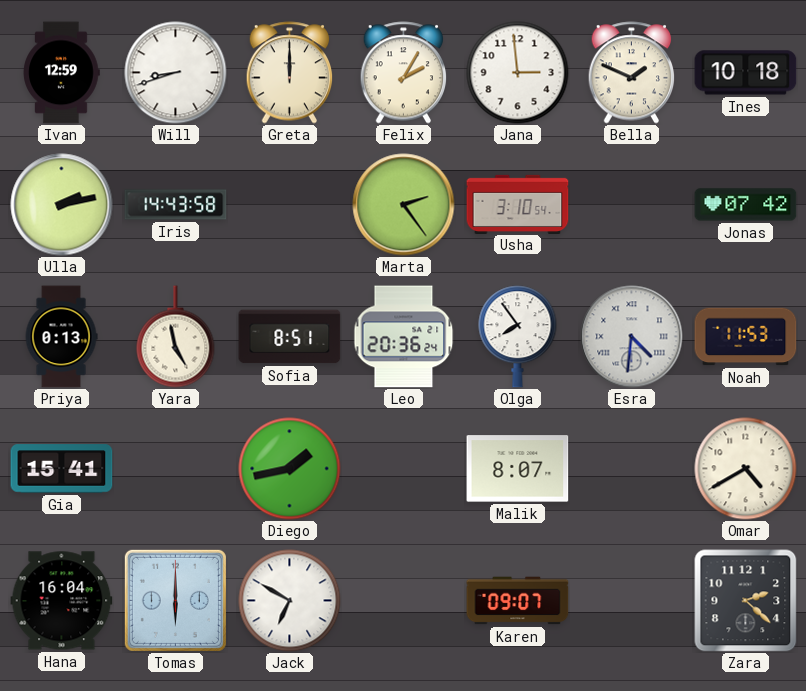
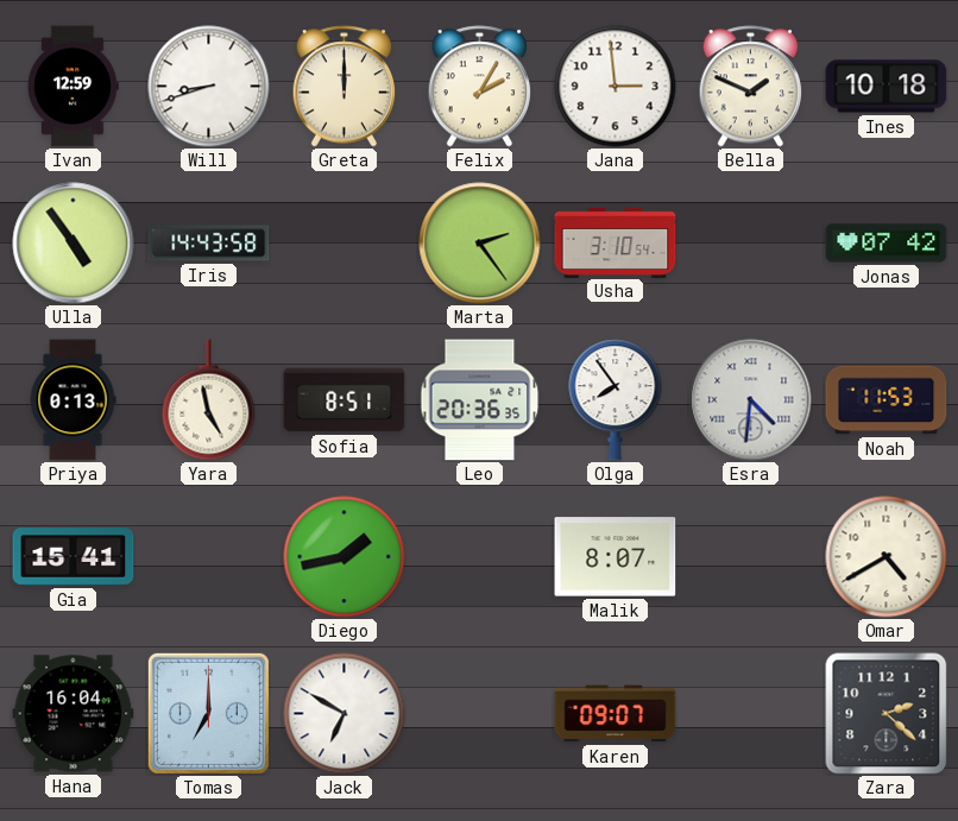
Ulla: 2:13 -> 4:54 (74, 244)
Leo: 20:36:24 -> 20:36:35 (480, 400)
Tomas: 6:00 -> 7:00 (208, 713)
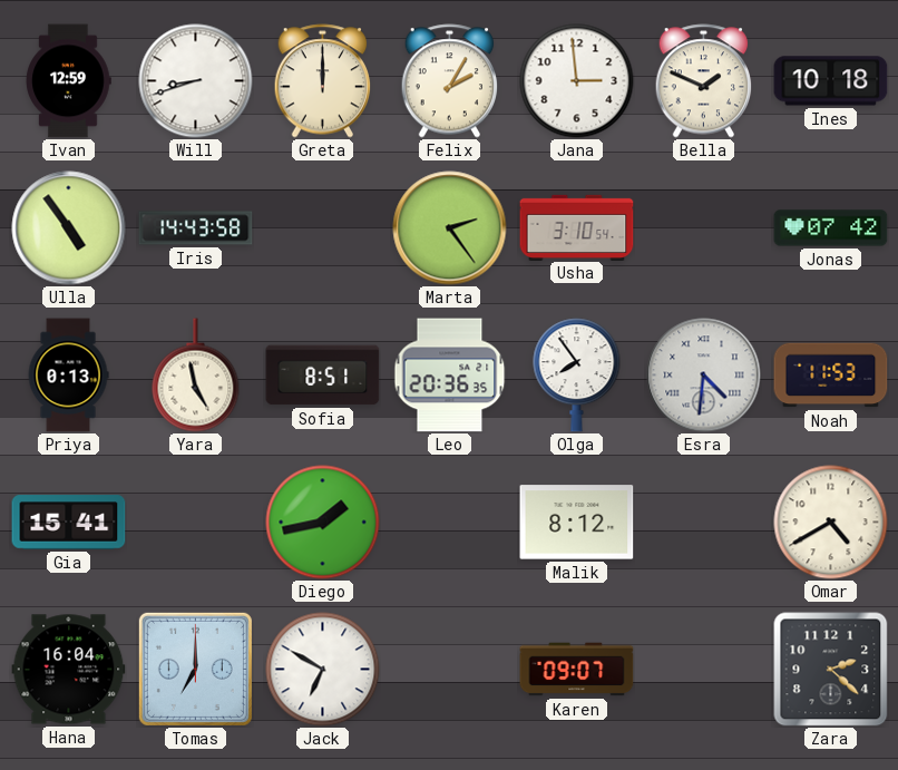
Malik: 8:07 -> 8:12 (577, 523)
